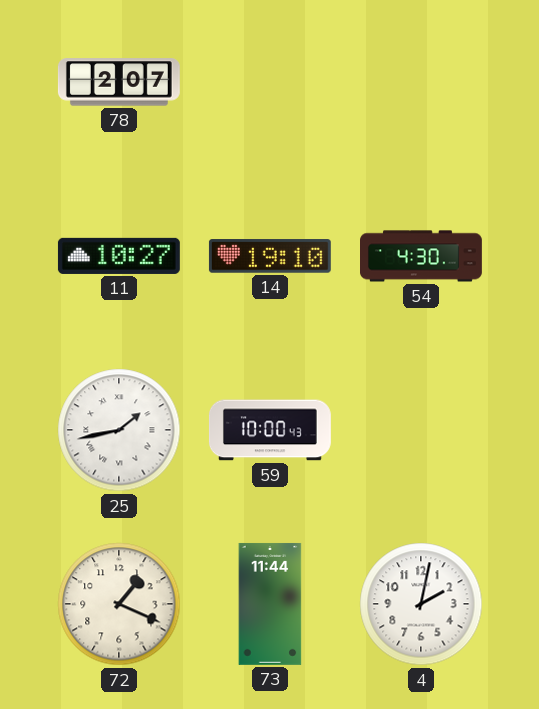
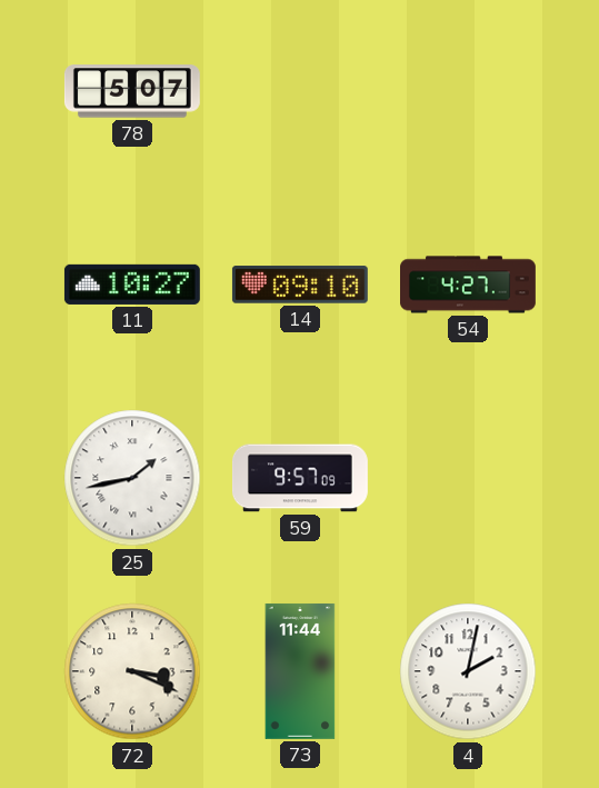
78: 2:07 -> 5:07 (132, 91)
14: 19:10 -> 09:10 (300, 285)
54: 4:30 -> 4:27 (469, 285)
59: 10:00 -> 9:57 (300, 478)
72: 1:19 -> 3:19 (132, 671)
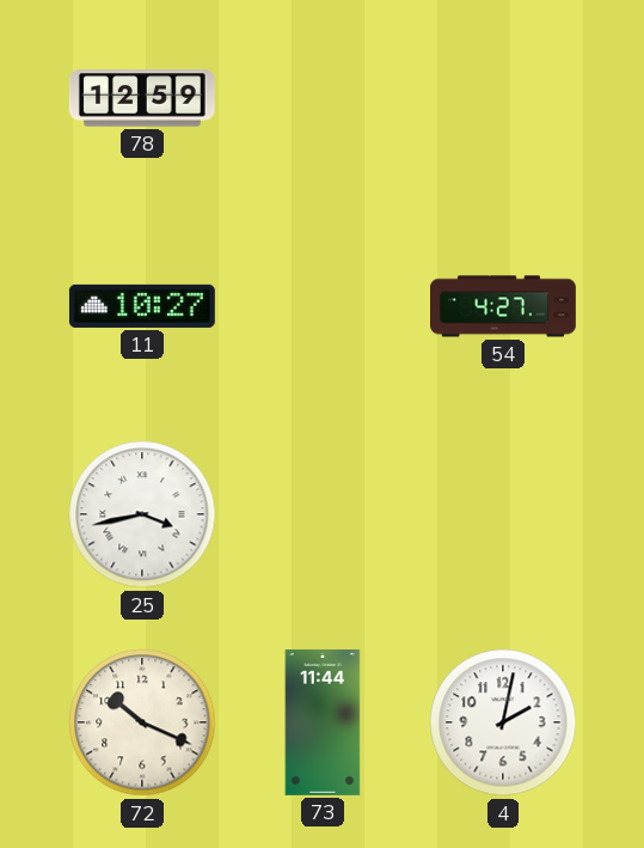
78: 5:07 -> 12:59 (142, 98)
14: 09:10 -> none (300, 285)
25: 1:43 -> 3:43 (142, 514)
59: 9:57 -> none (300, 478)
72: 3:19 -> 10:19 (142, 722)
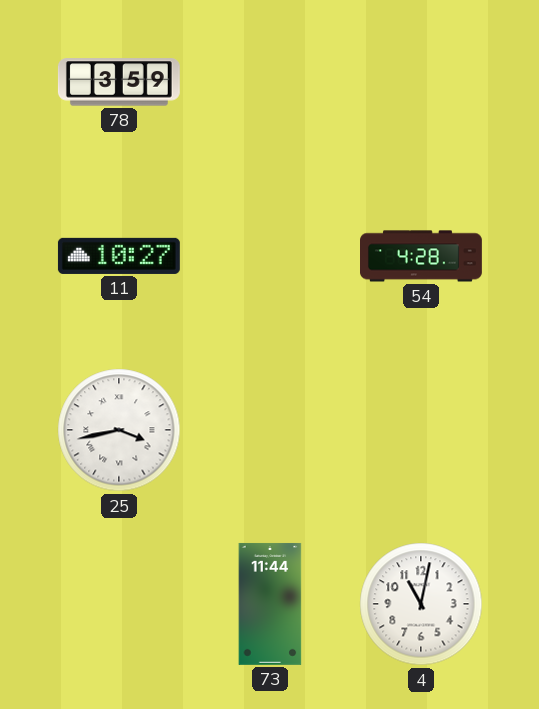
78: 12:59 -> 3:59 (119, 82)
54: 4:27 -> 4:28 (422, 256)
72: 10:19 -> none (142, 722)
4: 2:02 -> 11:02 (421, 604)
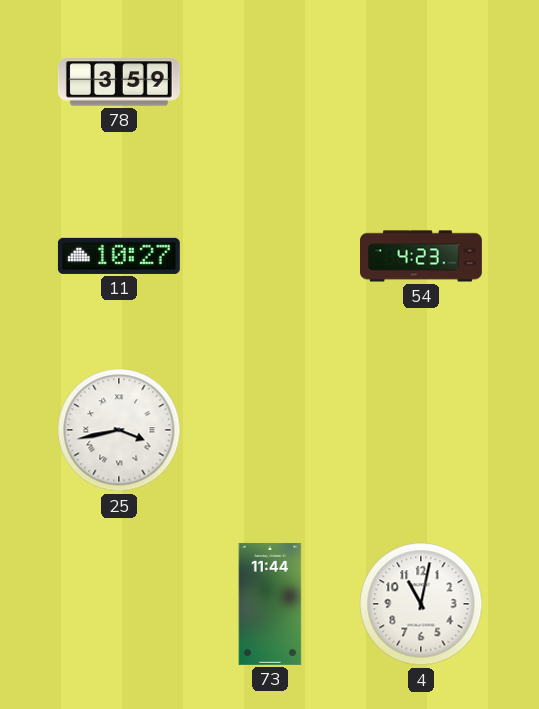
54: 4:28 -> 4:23 (422, 256)
